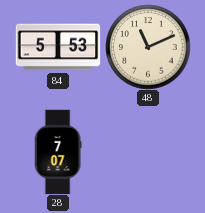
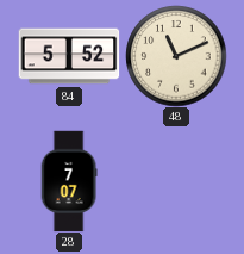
84: 5:53 -> 5:52 (69, 56)
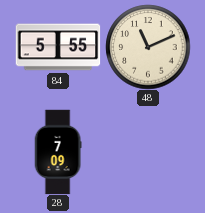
84: 5:52 -> 5:55 (58, 47)
28: 7:07 -> 7:09 (58, 152)
